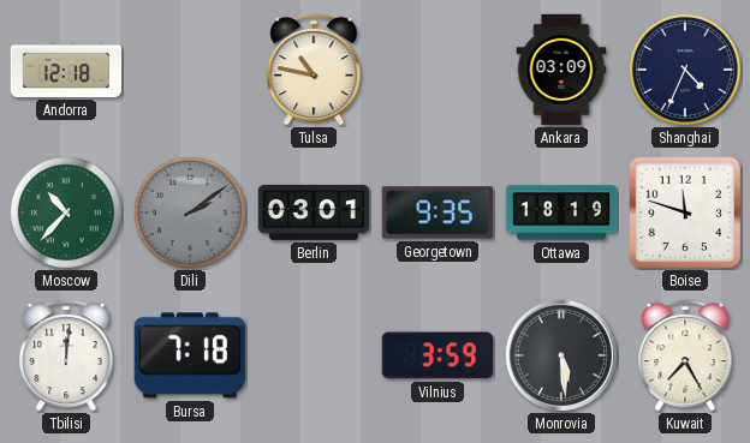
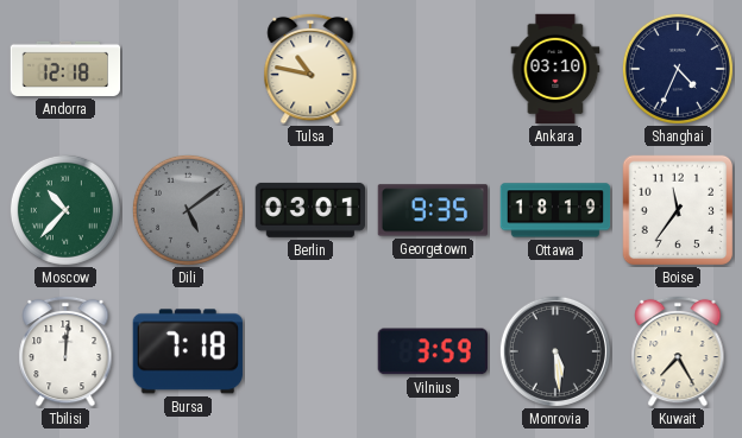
Ankara: 03:09 -> 03:10 (555, 69)
Dili: 2:09 -> 5:09 (188, 210)
Boise: 11:48 -> 11:36 (678, 210)
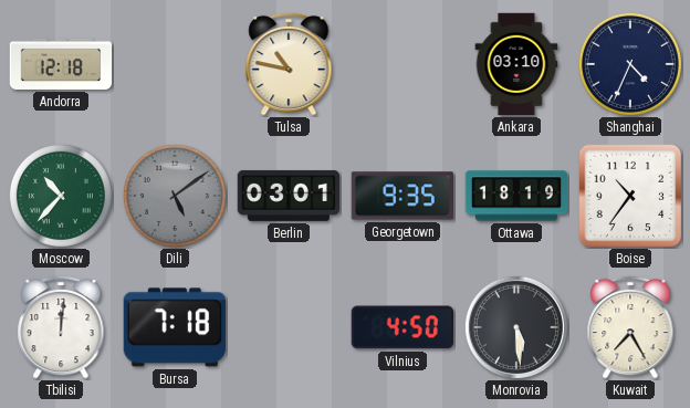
Boise: 11:36 -> 10:36 (630, 196)
Vilnius: 3:59 -> 4:50 (402, 327)
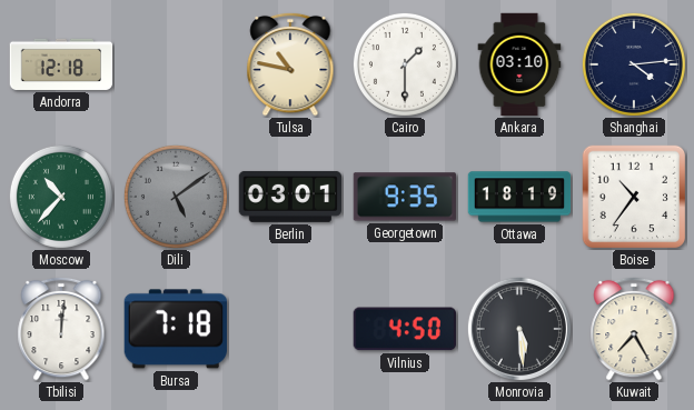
Cairo: none -> 1:30 (405, 64)
Shanghai: 4:34 -> 4:14 (634, 64)
